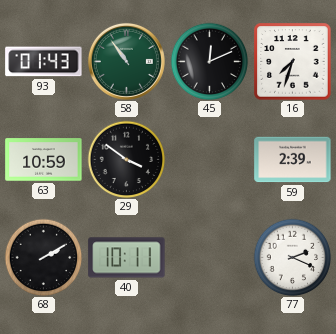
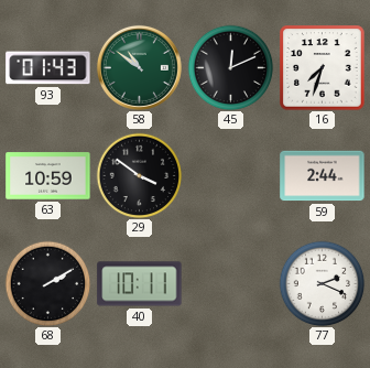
58: 10:54 -> 10:51 (139, 67)
59: 2:39 -> 2:44 (323, 176)
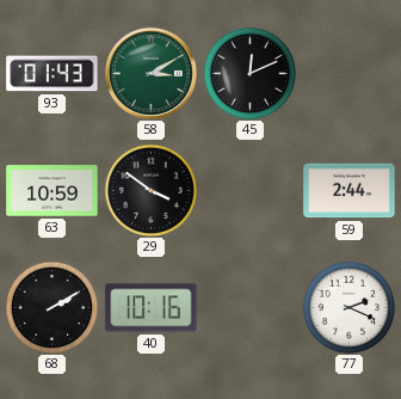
58: 10:51 -> 3:10 (150, 73)
16: 7:33 -> none (323, 68)
40: 10:11 -> 10:16 (152, 308)
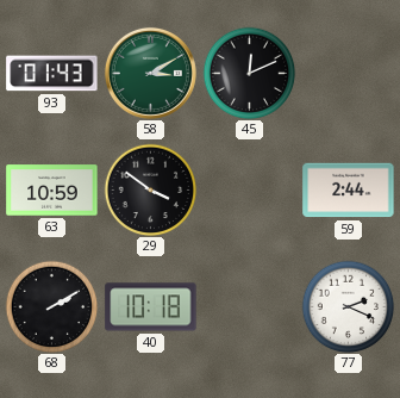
40: 10:16 -> 10:18 (151, 307)
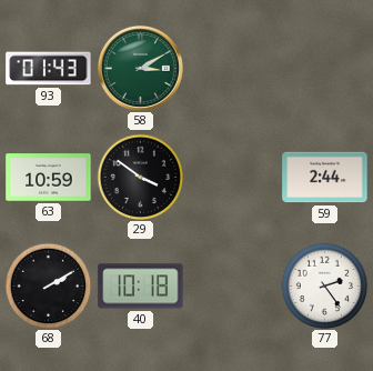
45: 12:11 -> none (249, 73)
77: 2:19 -> 2:24 (324, 285)
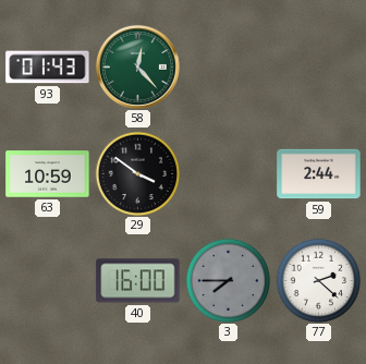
58: 3:10 -> 12:23 (137, 66)
68: 2:10 -> none (48, 285)
40: 10:18 -> 16:00 (138, 281)
3: none -> 7:45 (228, 280)
77: 2:24 -> 2:22 (318, 280)
